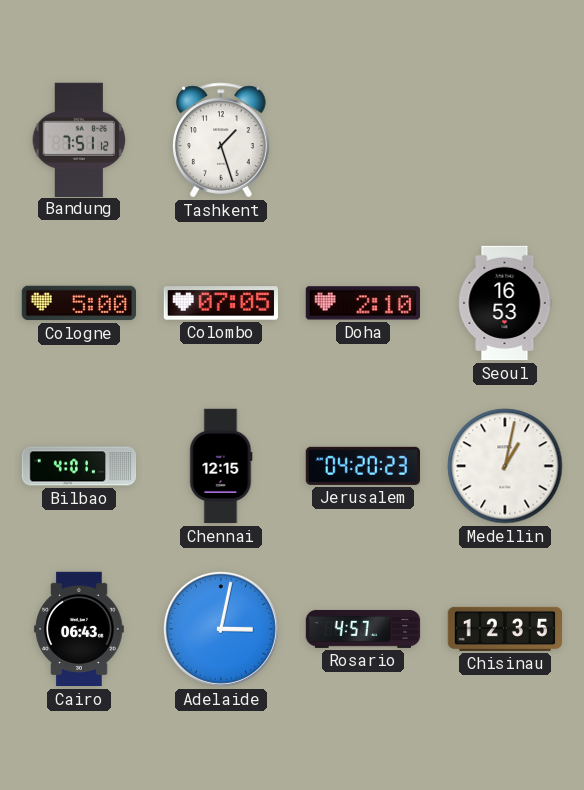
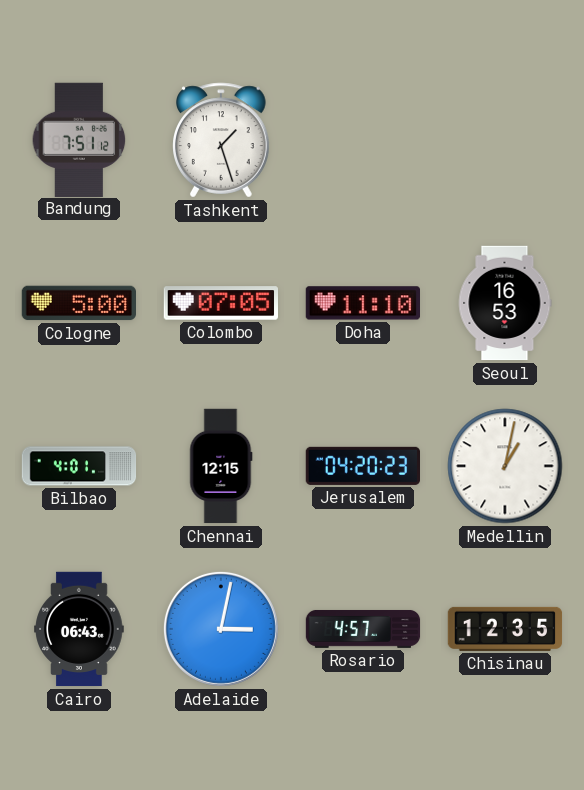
Doha: 2:10 -> 11:10 (362, 303)
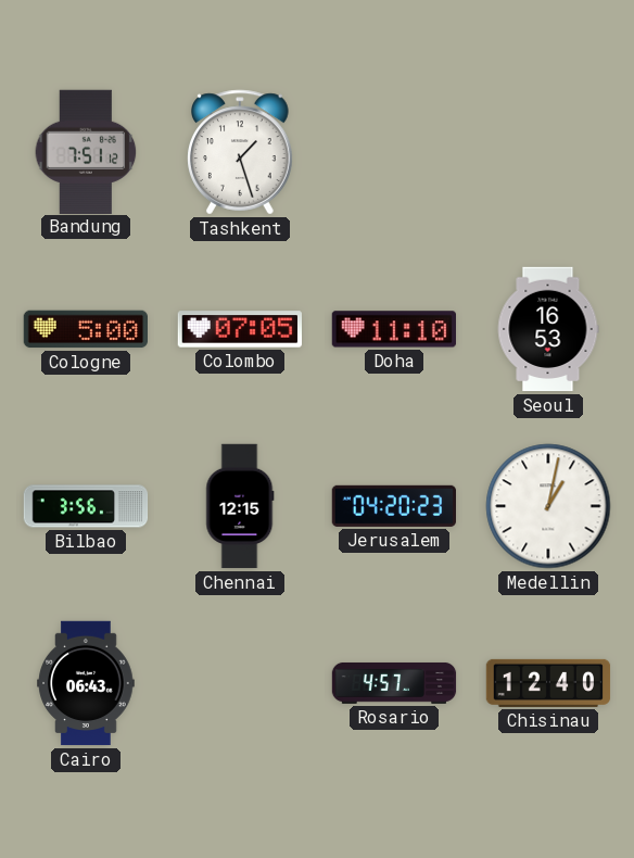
Bilbao: 4:01 -> 3:56 (86, 506)
Adelaide: 3:02 -> none (221, 629)
Chisinau: 12:35 -> 12:40 (548, 683)
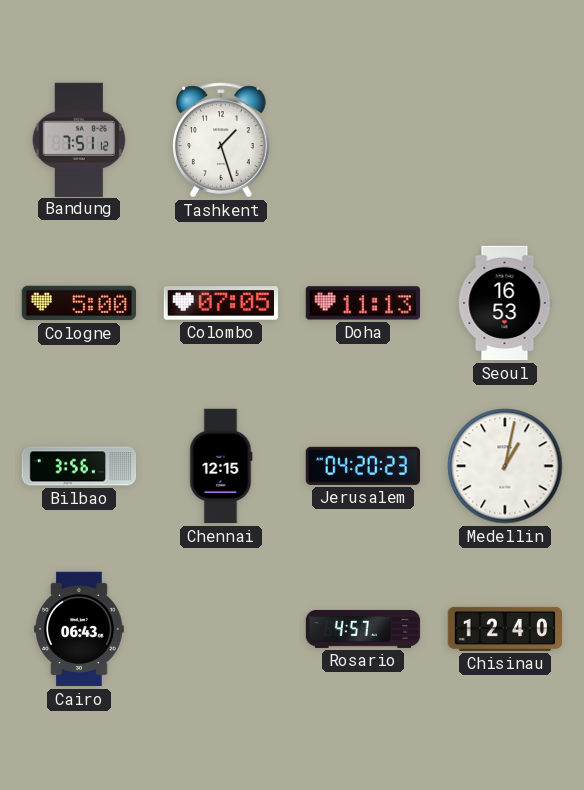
Doha: 11:10 -> 11:13 (362, 303)
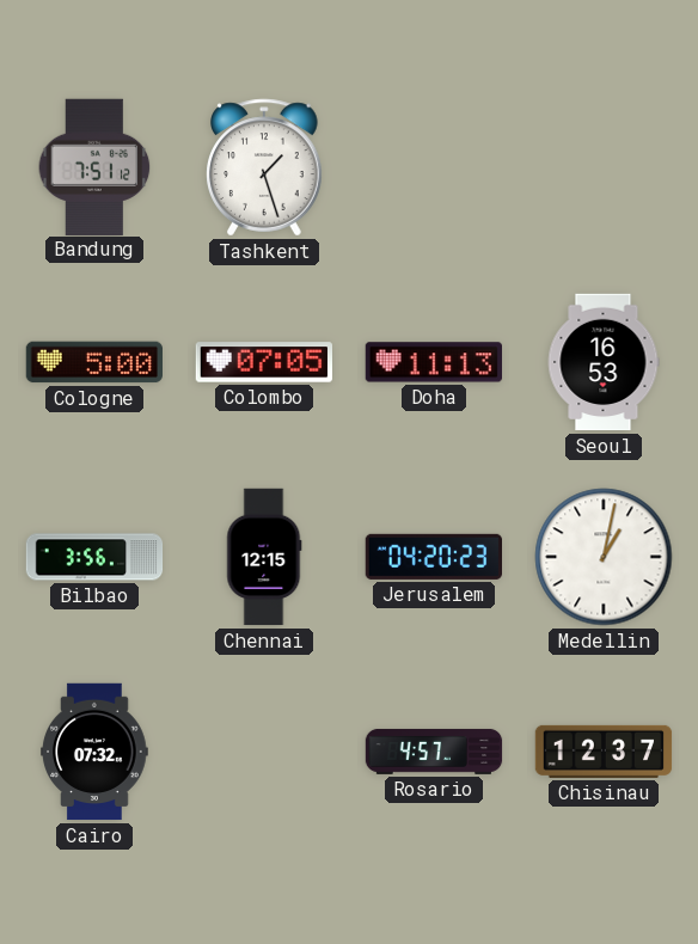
Cairo: 06:43 -> 07:32 (94, 752)
Chisinau: 12:40 -> 12:37 (604, 752)
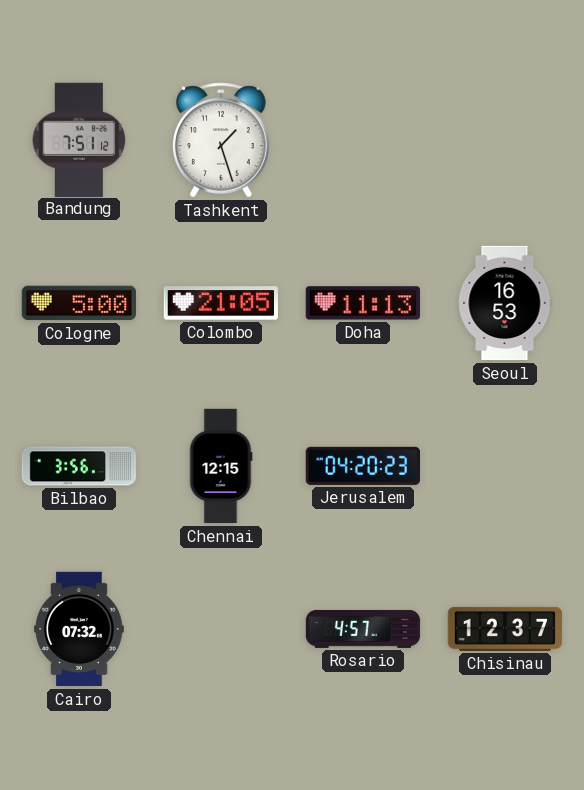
Colombo: 07:05 -> 21:05 (220, 303)
Medellin: 1:02 -> none (604, 557)
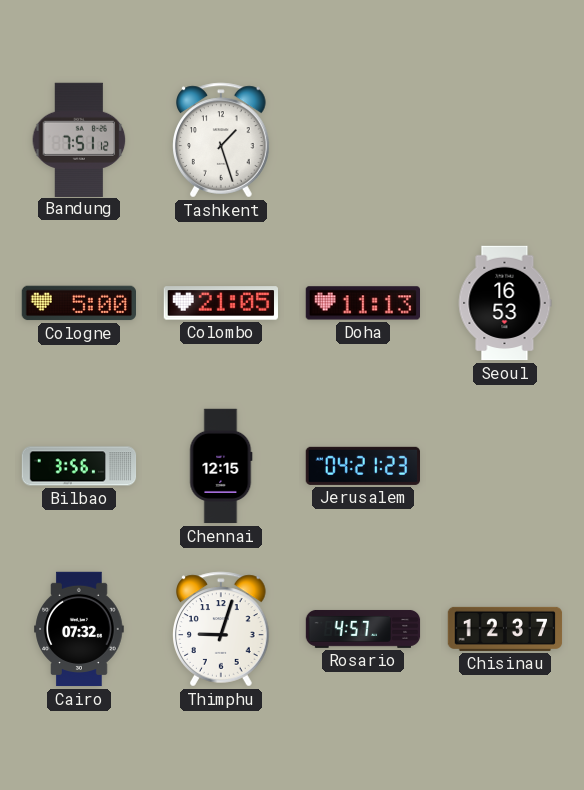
Jerusalem: 04:20 -> 04:21 (362, 466)
Thimphu: none -> 9:03 (221, 629)
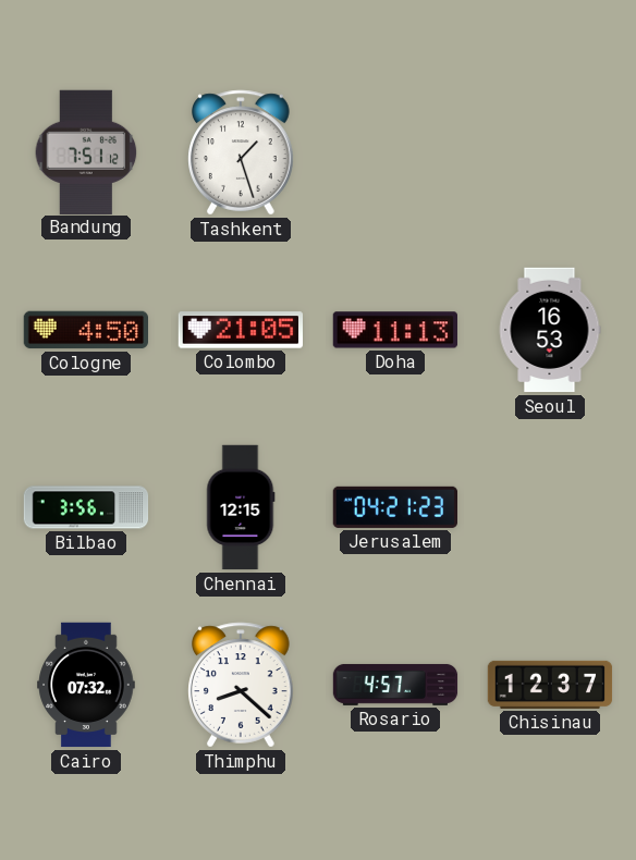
Cologne: 5:00 -> 4:50 (85, 330)
Thimphu: 9:03 -> 8:22 (241, 685)
